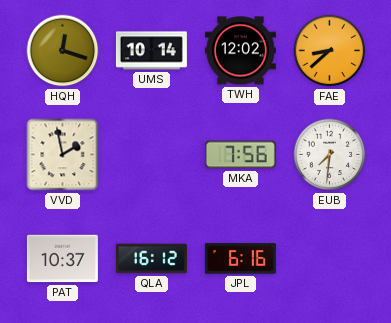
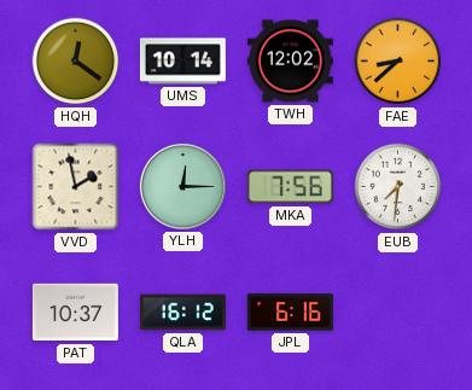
HQH: 12:18 -> 12:21 (76, 62)
YLH: none -> 12:15 (182, 186)
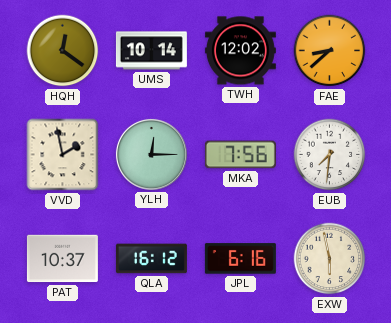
EXW: none -> 5:58 (330, 259)
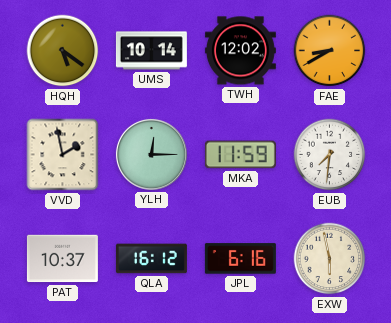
HQH: 12:21 -> 5:21 (63, 51)
FAE: 8:38 -> 8:40 (330, 51)
MKA: 7:56 -> 11:59 (240, 155)
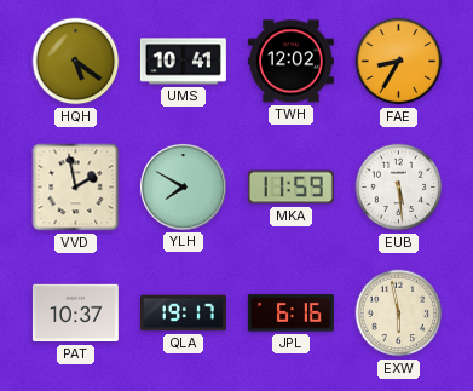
UMS: 10:14 -> 10:41 (183, 62)
FAE: 8:40 -> 8:35 (399, 62)
YLH: 12:15 -> 7:50 (183, 186)
EUB: 7:31 -> 5:29 (399, 188)
QLA: 16:12 -> 19:17 (183, 314)
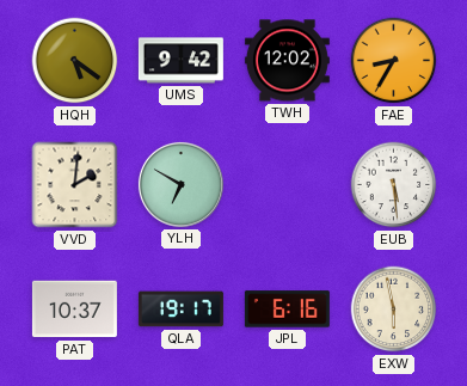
UMS: 10:41 -> 9:42 (180, 61)
VVD: 1:58 -> 2:01 (75, 185)
YLH: 7:50 -> 6:50 (180, 184)
MKA: 11:59 -> none (290, 188)
